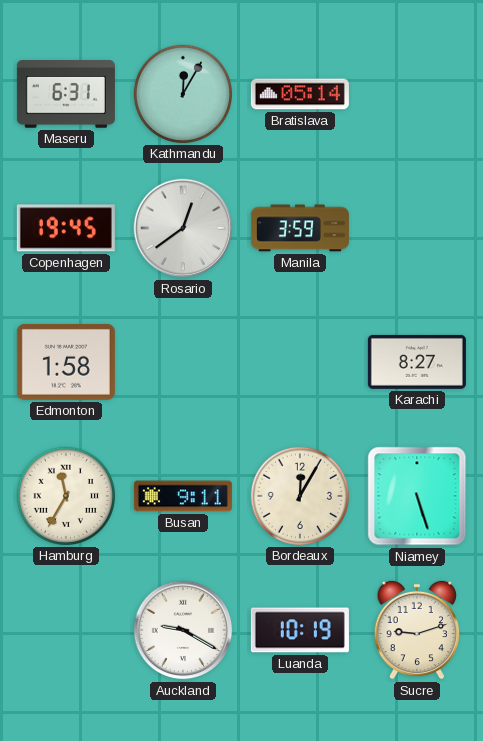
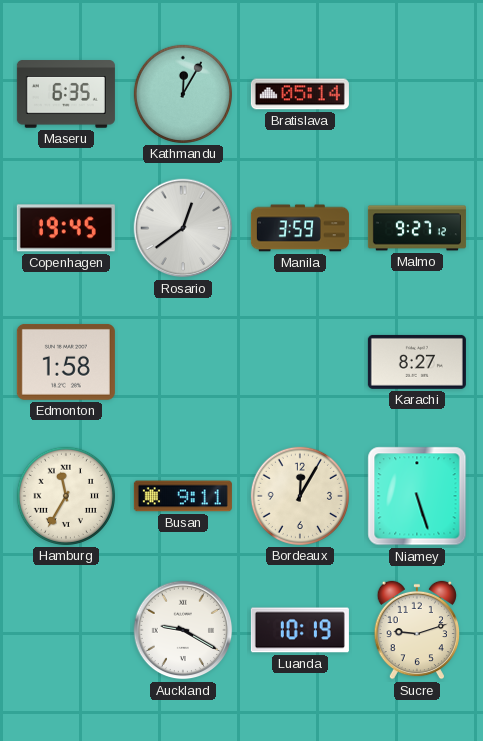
Maseru: 6:31 -> 6:35 (66, 94)
Malmo: none -> 9:27 (417, 228)
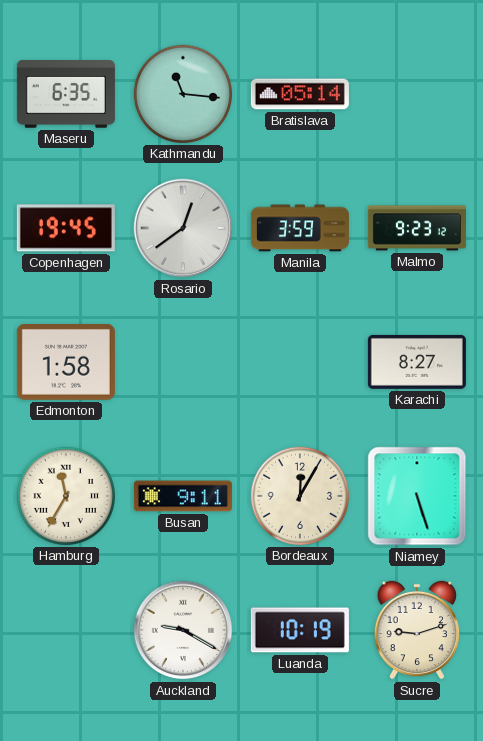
Kathmandu: 12:05 -> 11:16 (183, 94)
Malmo: 9:27 -> 9:23 (417, 228)
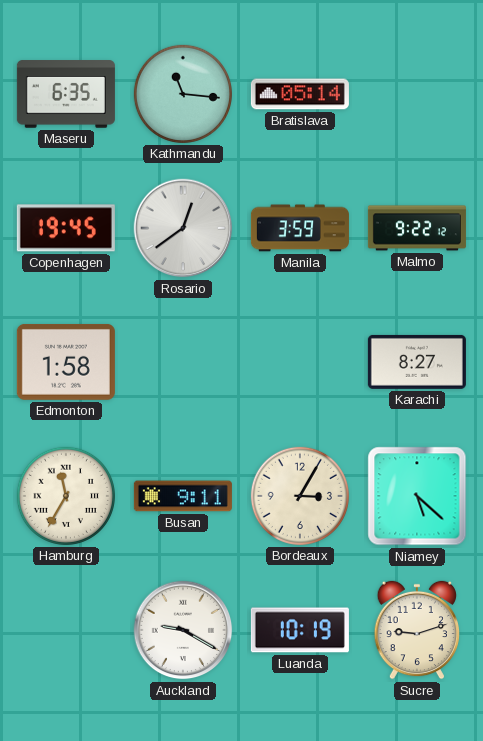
Malmo: 9:23 -> 9:22 (417, 228)
Bordeaux: 12:05 -> 3:05 (300, 496)
Niamey: 5:27 -> 5:22 (417, 496)
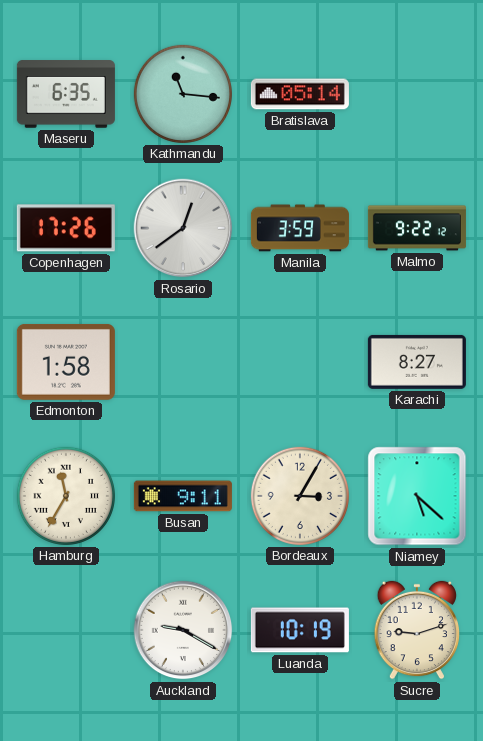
Copenhagen: 19:45 -> 17:26 (66, 228)
